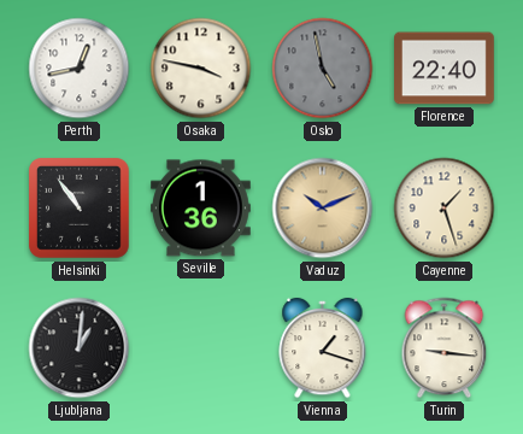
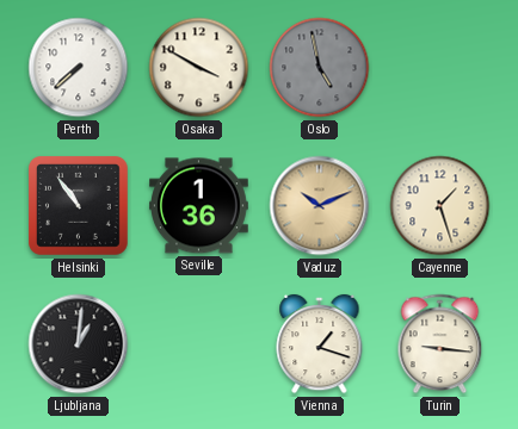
Perth: 12:43 -> 7:38 (79, 68)
Osaka: 3:47 -> 3:50 (199, 68)
Florence: 22:40 -> none (445, 69)
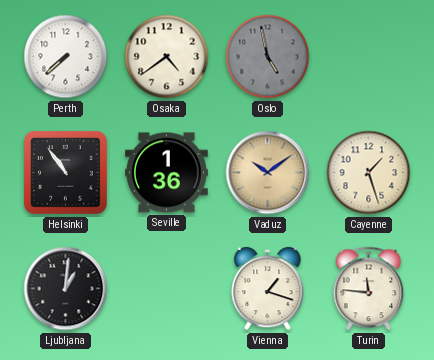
Osaka: 3:50 -> 4:39 (167, 57)
Vaduz: 10:11 -> 10:09 (268, 173)
Turin: 9:16 -> 11:46 (369, 289)
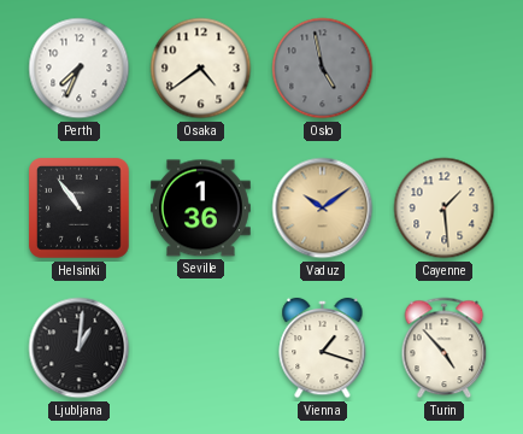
Perth: 7:38 -> 7:34 (80, 69)
Cayenne: 1:27 -> 1:29 (445, 209)
Turin: 11:46 -> 4:53 (445, 348)
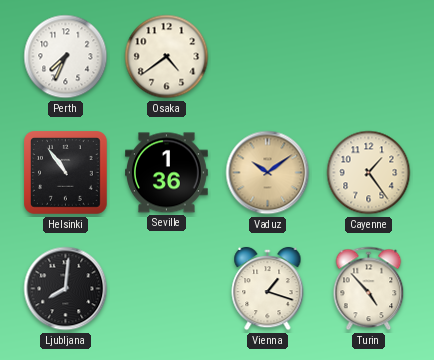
Oslo: 4:58 -> none (323, 69)
Cayenne: 1:29 -> 1:24 (369, 173)
Ljubljana: 1:01 -> 8:01 (66, 289)
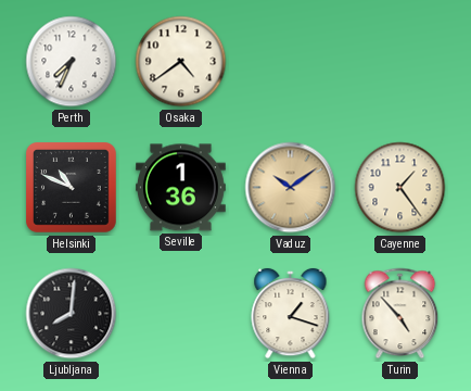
Helsinki: 10:54 -> 10:49 (72, 188)
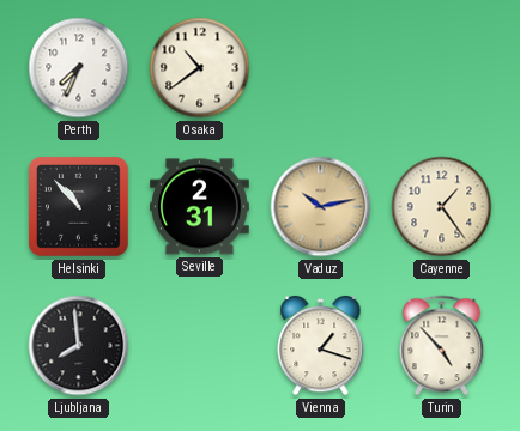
Osaka: 4:39 -> 10:39 (200, 68)
Helsinki: 10:49 -> 10:53 (79, 207)
Seville: 1:36 -> 2:31 (200, 207)
Vaduz: 10:09 -> 10:13 (321, 207)
Ljubljana: 8:01 -> 7:59 (79, 346)
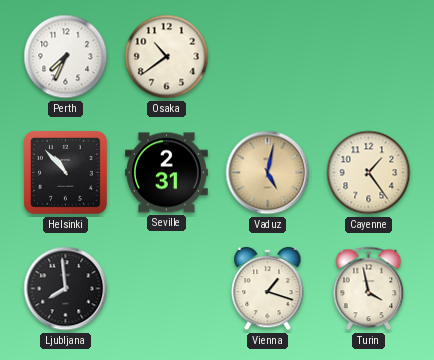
Vaduz: 10:13 -> 5:02 (268, 173)
Turin: 4:53 -> 3:58 (369, 289)
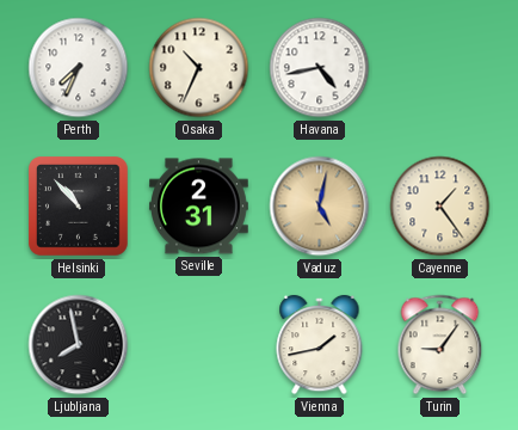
Osaka: 10:39 -> 10:34 (199, 68)
Havana: none -> 4:43 (320, 68)
Ljubljana: 7:59 -> 7:58 (79, 345)
Vienna: 1:18 -> 1:43 (320, 345)
Turin: 3:58 -> 9:06 (440, 345)
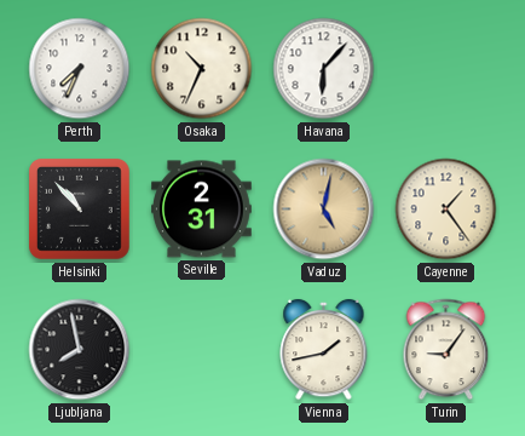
Havana: 4:43 -> 6:07 (324, 69)
